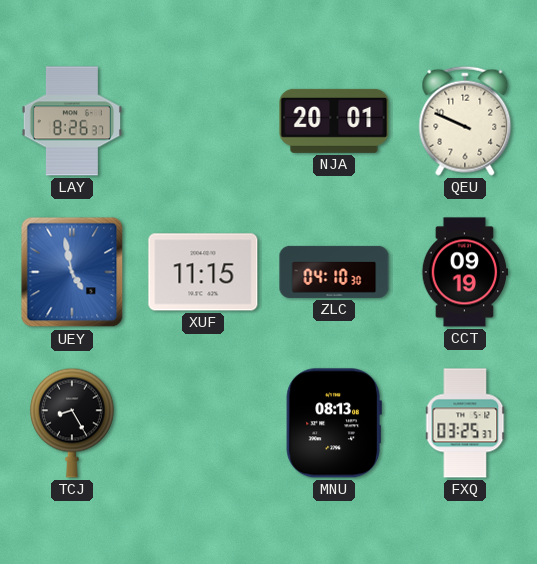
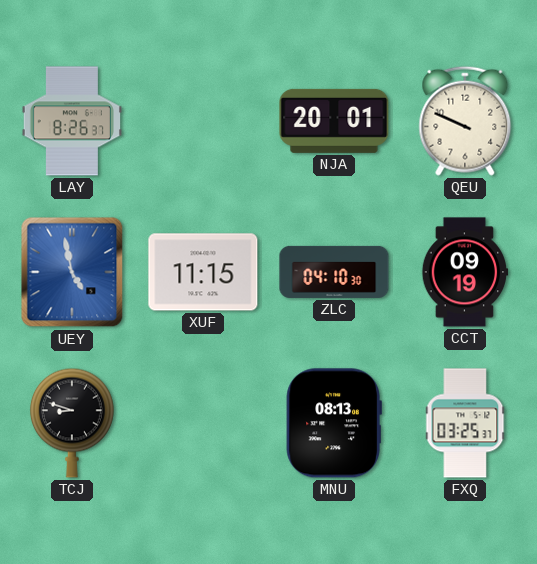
TCJ: 8:25 -> 8:48 (72, 423)
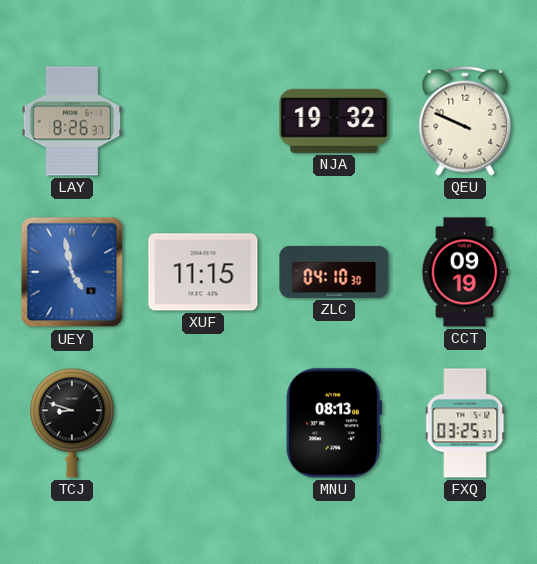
NJA: 20:01 -> 19:32 (334, 121)
